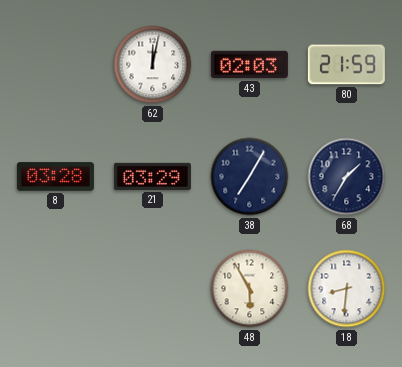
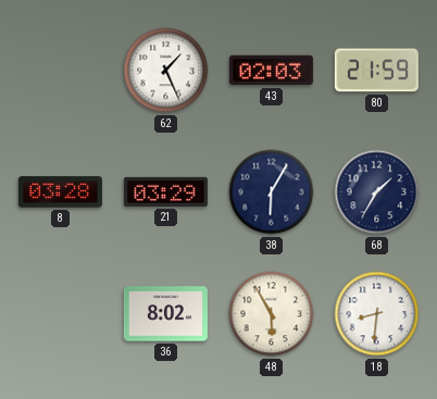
62: 12:02 -> 1:26 (166, 71)
38: 7:05 -> 6:05 (272, 192)
36: none -> 8:02 (165, 314)
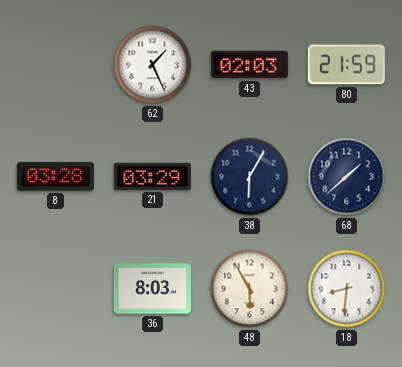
68: 1:35 -> 1:38 (347, 177)
36: 8:02 -> 8:03 (152, 289)
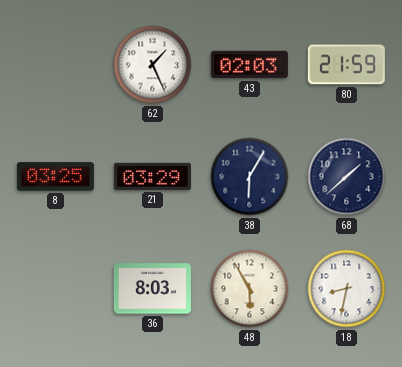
8: 03:28 -> 03:25 (55, 177)
18: 8:31 -> 8:32 (347, 289)
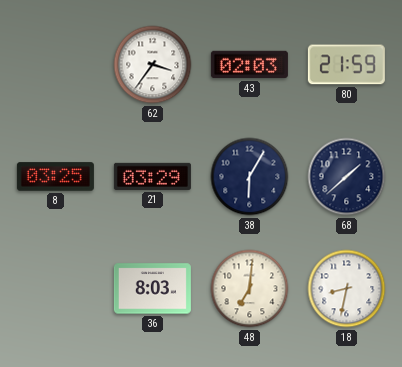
62: 1:26 -> 3:36 (153, 65)
48: 5:55 -> 7:01 (250, 289)
